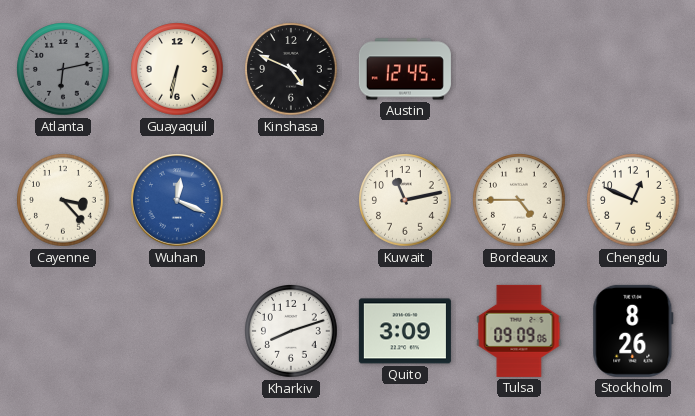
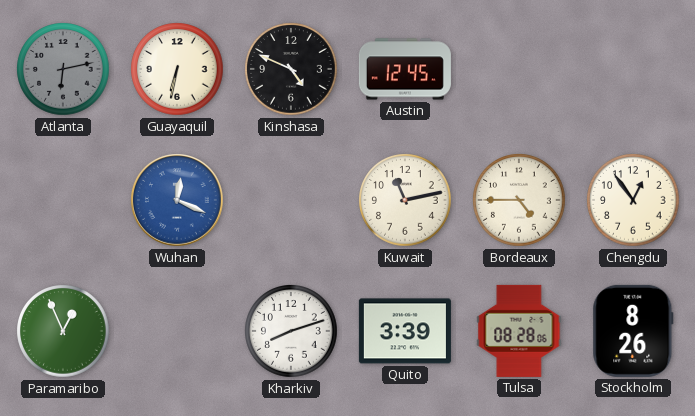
Cayenne: 3:23 -> none (63, 200)
Chengdu: 12:49 -> 12:54 (633, 200)
Paramaribo: none -> 12:56 (63, 331)
Quito: 3:09 -> 3:39 (405, 331)
Tulsa: 09:09 -> 08:28 (519, 331)
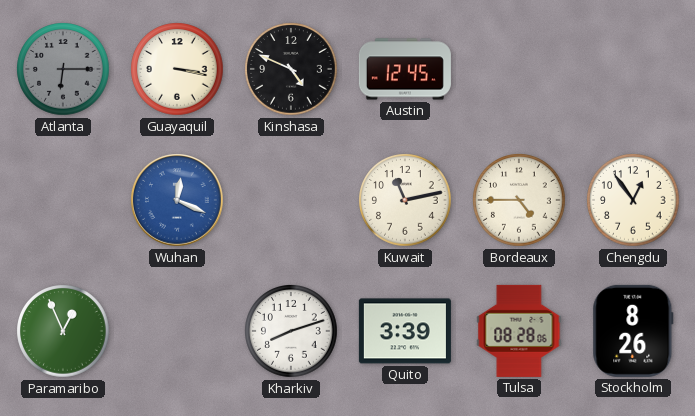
Atlanta: 6:13 -> 6:15 (63, 69)
Guayaquil: 6:32 -> 3:17 (177, 69)
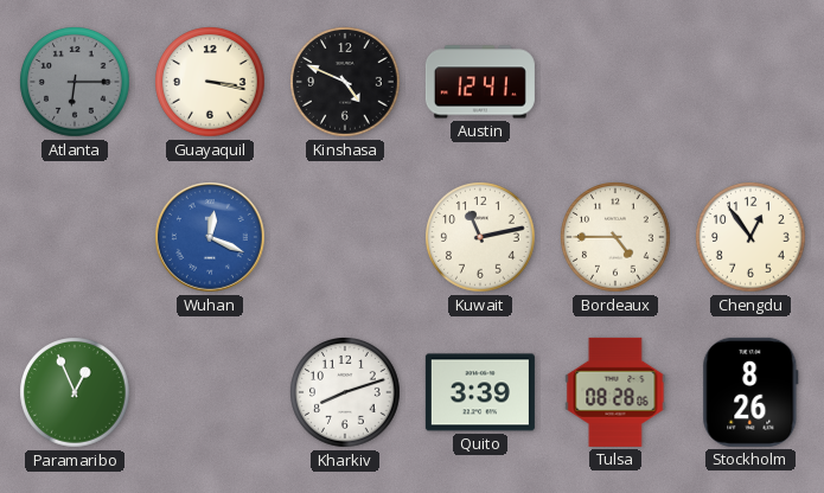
Austin: 12:45 -> 12:41 (480, 82)
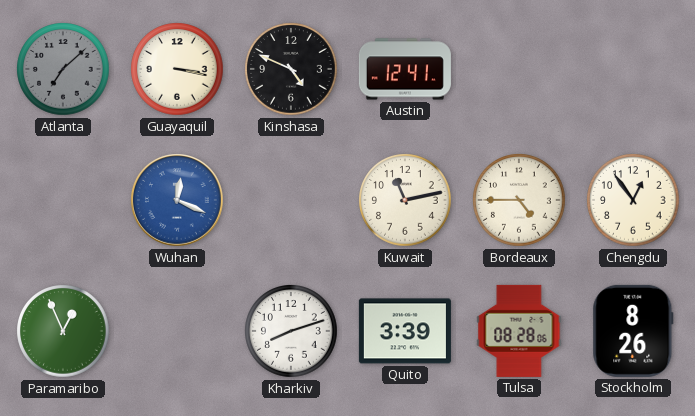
Atlanta: 6:15 -> 7:08 (63, 69)
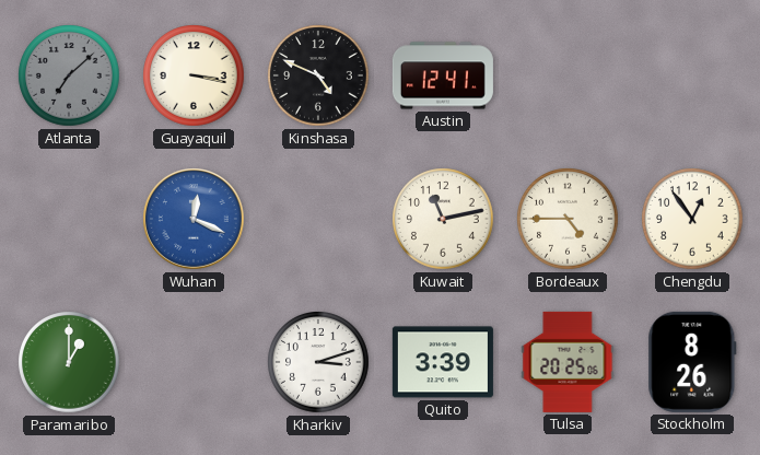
Paramaribo: 12:56 -> 1:00 (69, 362)
Kharkiv: 8:12 -> 3:12 (318, 362)
Tulsa: 08:28 -> 20:25 (568, 362)
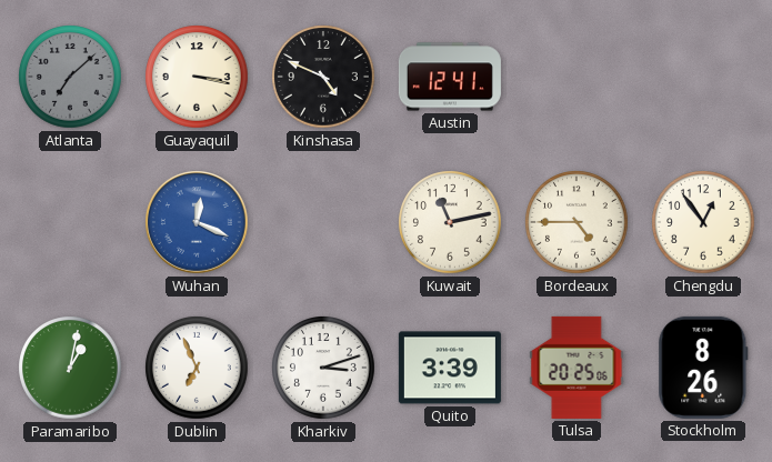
Paramaribo: 1:00 -> 1:02 (70, 368)
Dublin: none -> 6:56 (197, 368)
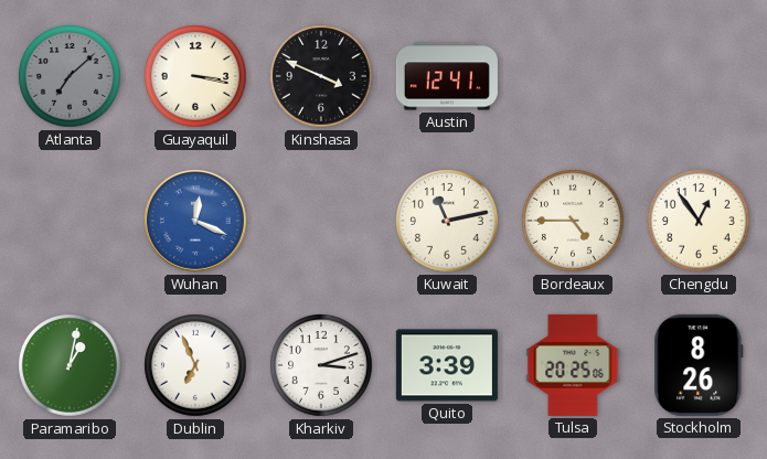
Kinshasa: 4:49 -> 3:49 (321, 76)
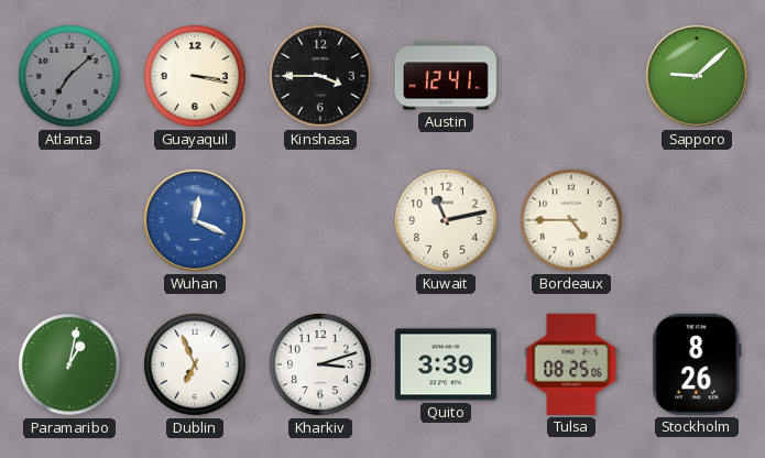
Kinshasa: 3:49 -> 3:45 (320, 76)
Sapporo: none -> 9:08 (698, 77)
Chengdu: 12:54 -> none (699, 221)
Tulsa: 20:25 -> 08:25 (571, 364)
